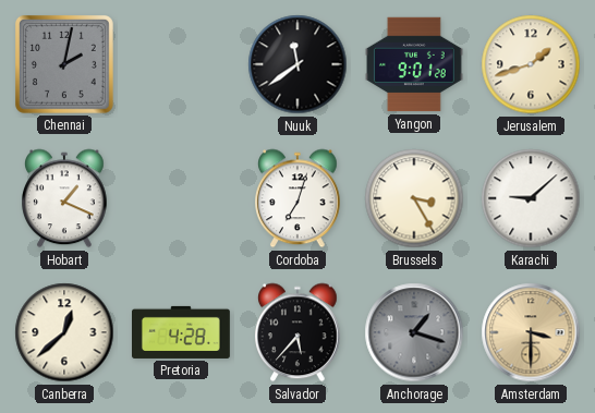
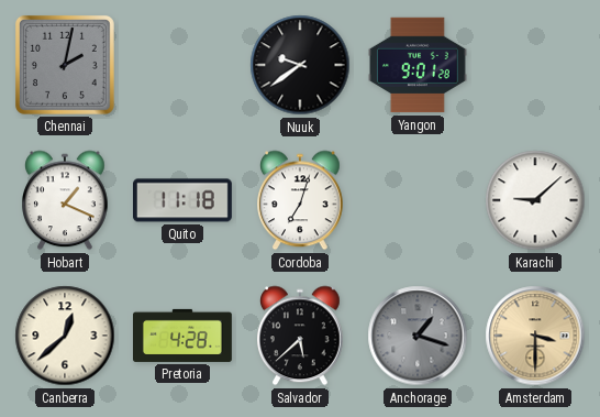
Nuuk: 11:39 -> 9:39 (300, 65)
Jerusalem: 1:42 -> none (531, 64)
Quito: none -> 11:18 (184, 200)
Brussels: 3:25 -> none (414, 198)
Salvador: 5:37 -> 5:38 (301, 336)
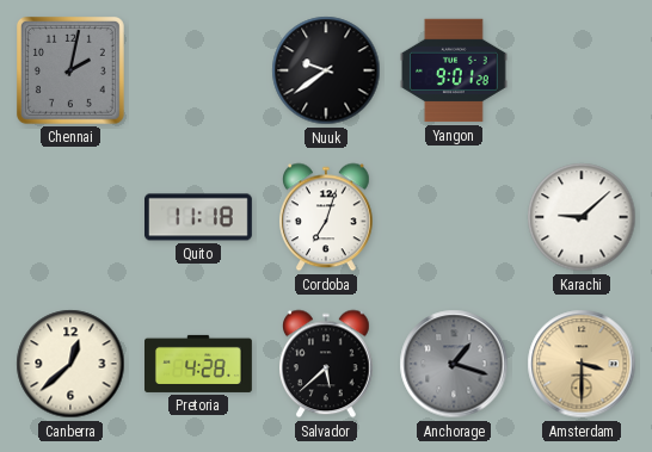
Hobart: 1:19 -> none (66, 200)
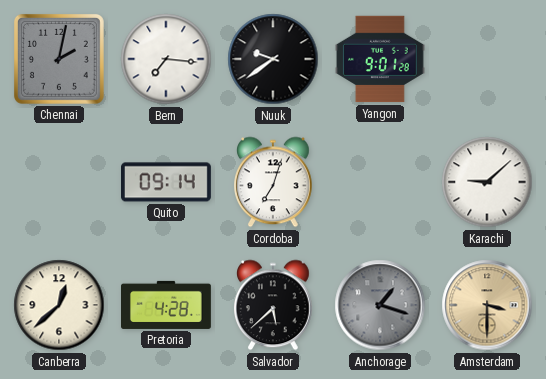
Bern: none -> 7:16 (166, 59)
Quito: 11:18 -> 09:14 (167, 182)
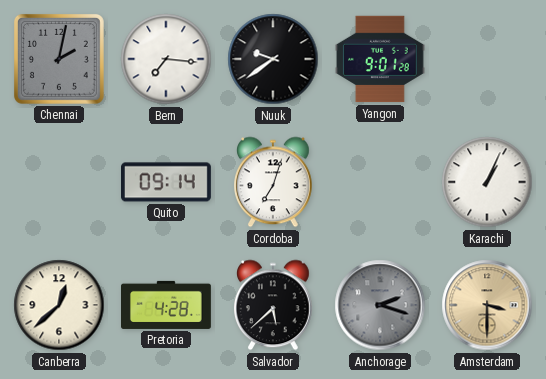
Karachi: 9:08 -> 1:04 (487, 182)
Anchorage: 1:18 -> 2:18 (380, 305)
